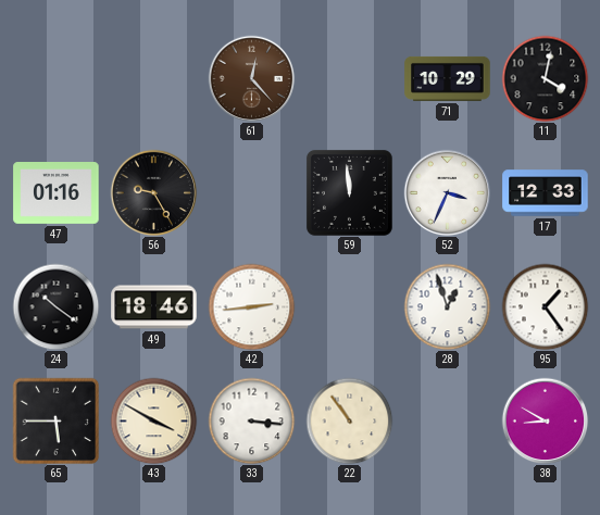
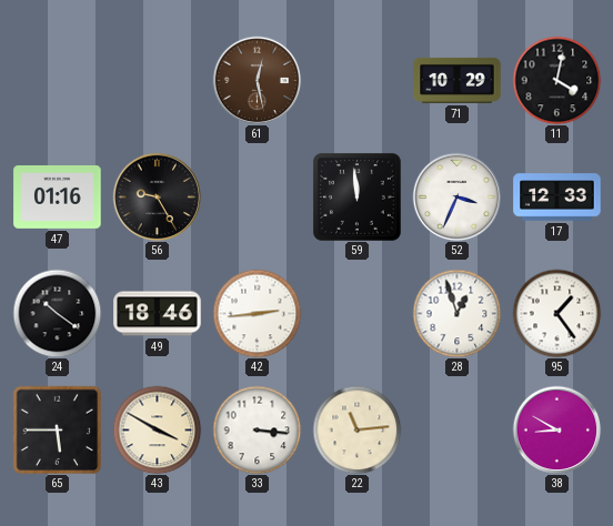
61: 12:23 -> 12:28 (257, 80)
22: 10:54 -> 11:14 (356, 429)
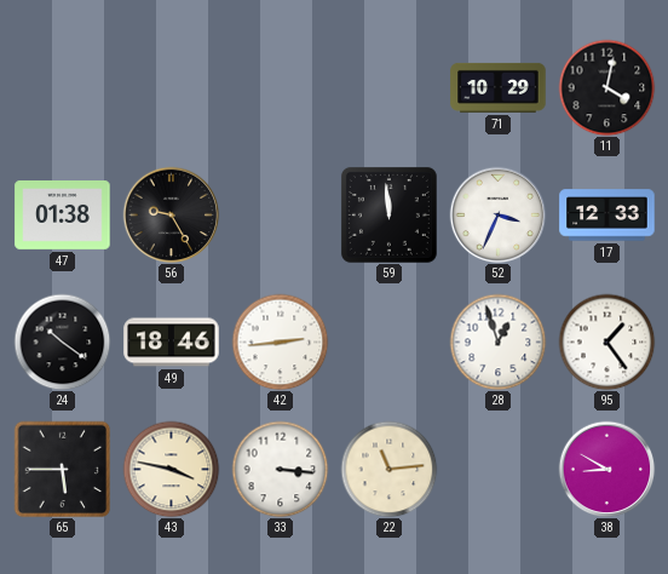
61: 12:28 -> none (257, 80)
47: 01:16 -> 01:38 (63, 216)
43: 3:50 -> 3:47 (171, 469)
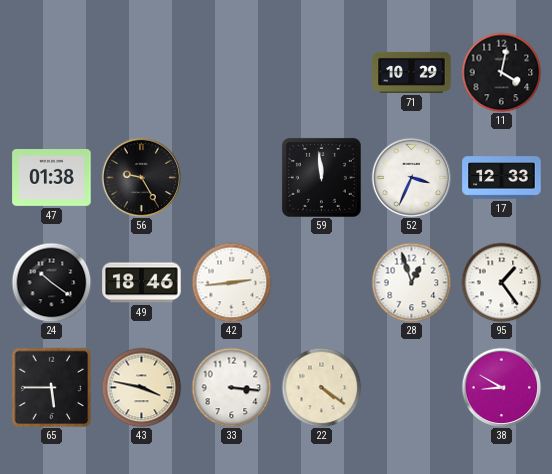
22: 11:14 -> 4:21 (321, 387)
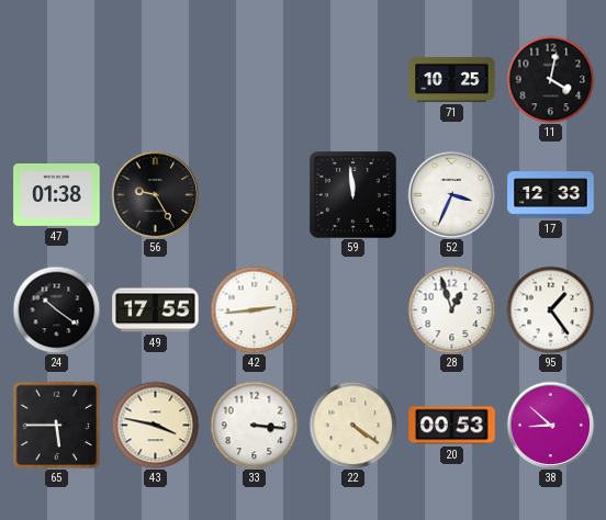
71: 10:29 -> 10:25 (452, 79)
49: 18:46 -> 17:55 (156, 310)
20: none -> 00:53 (452, 426)
38: 8:50 -> 8:52 (550, 425)
